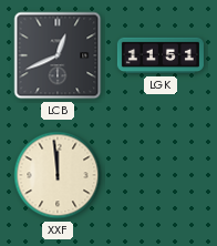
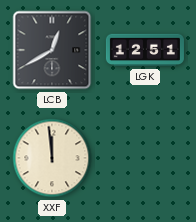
LCB: 12:41 -> 12:40 (52, 50)
LGK: 11:51 -> 12:51 (145, 50)
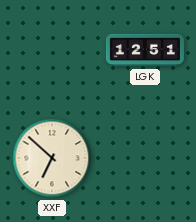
LCB: 12:40 -> none (52, 50)
XXF: 11:59 -> 6:52 (52, 158)
